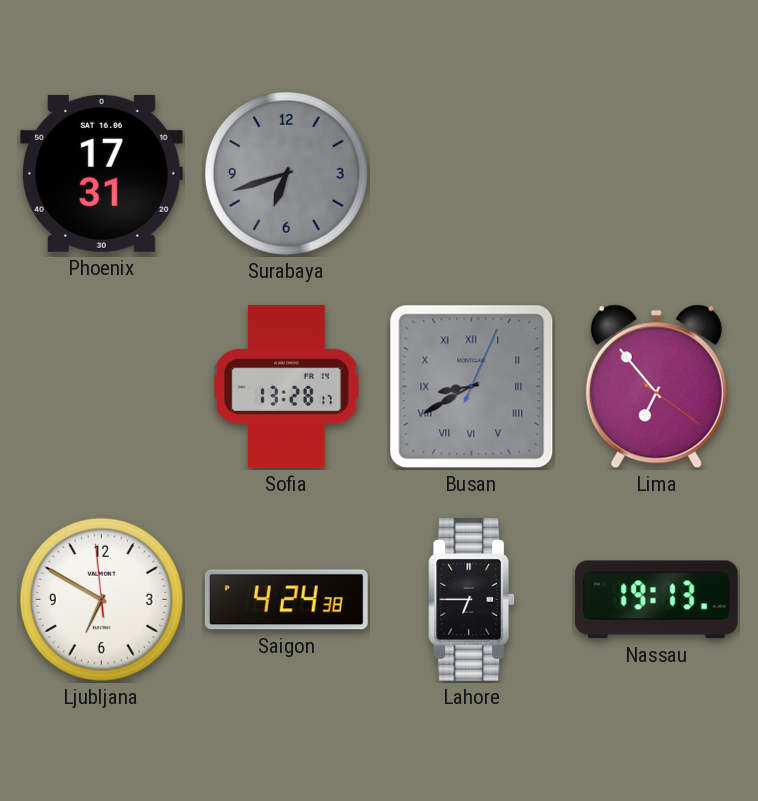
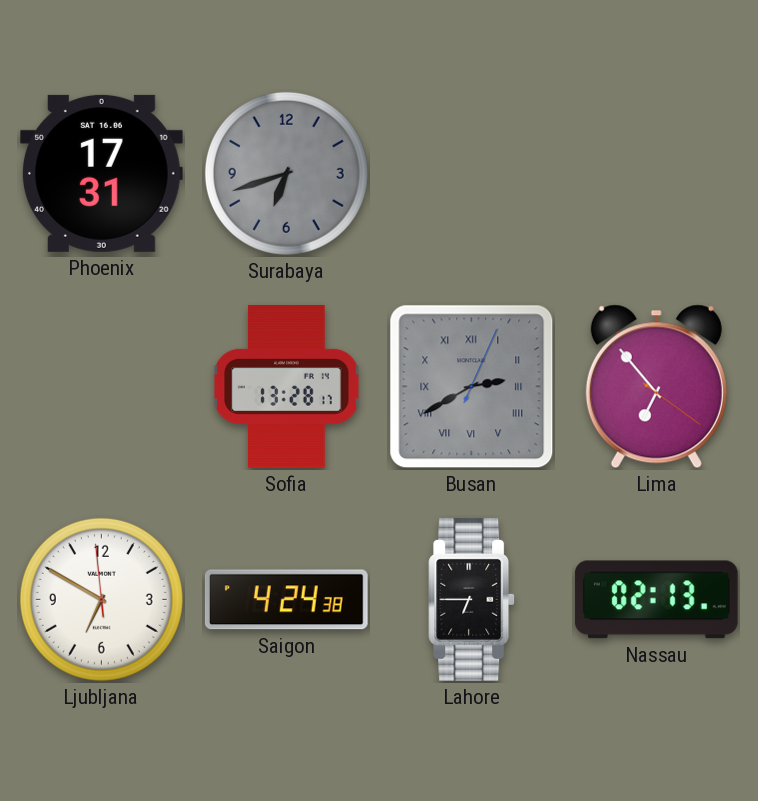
Busan: 8:40 -> 2:40 (472, 387)
Nassau: 19:13 -> 02:13 (656, 600)
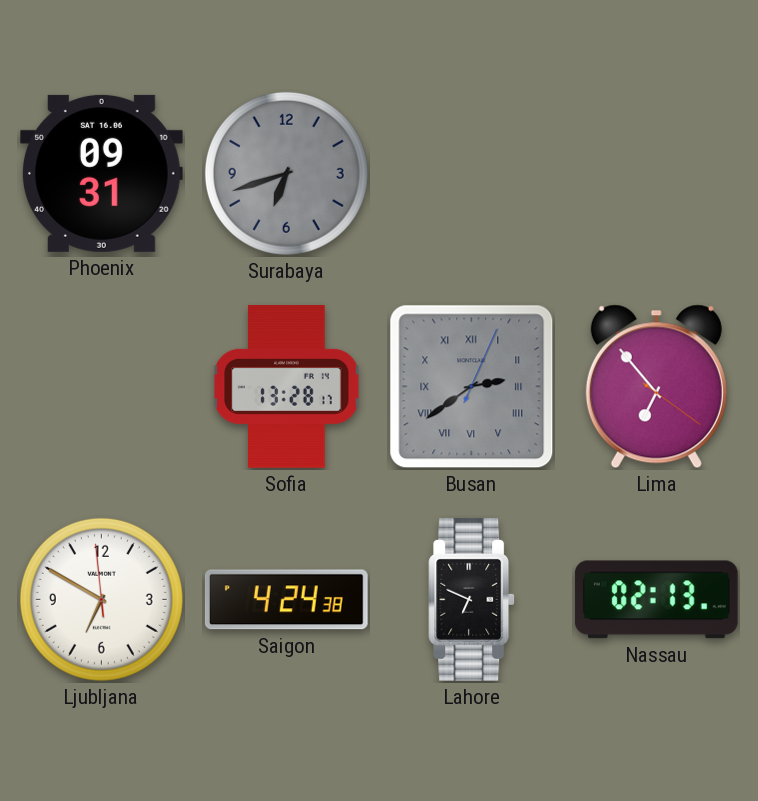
Phoenix: 17:31 -> 09:31 (101, 173)
Busan: 2:40 -> 2:39 (472, 387)
Lahore: 6:45 -> 6:49 (472, 599)
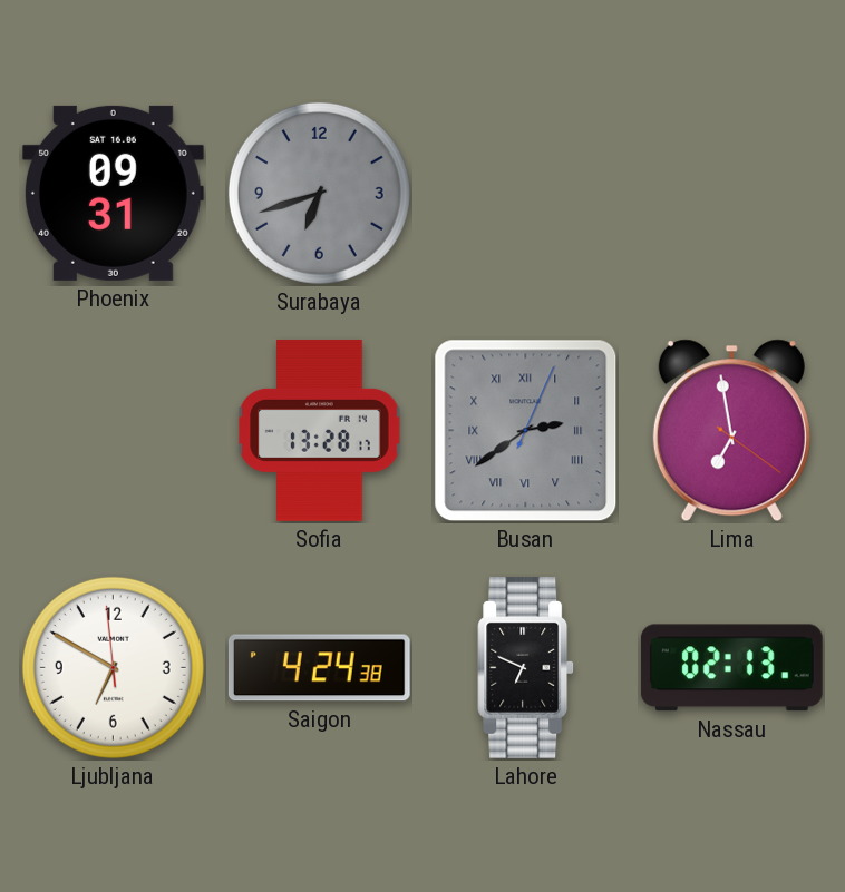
Lima: 6:53 -> 6:58 (731, 431)
